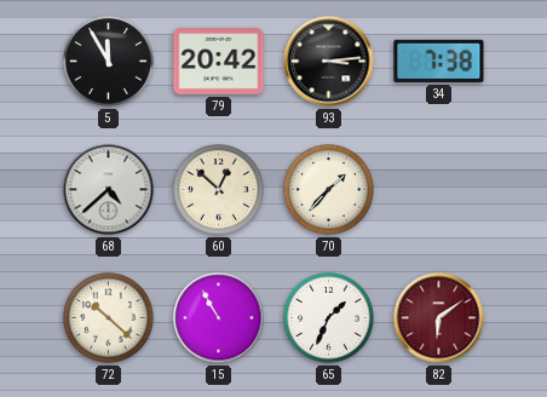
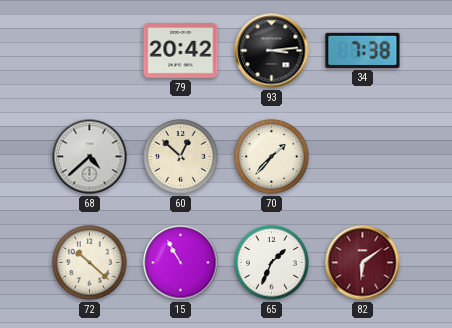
5: 11:55 -> none (109, 62)
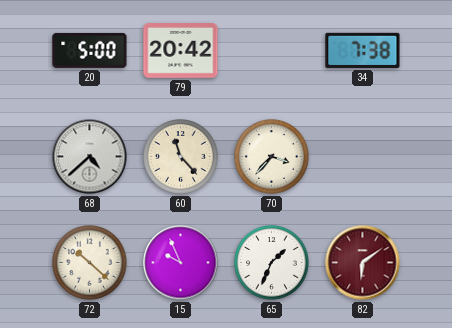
20: none -> 5:00 (90, 50)
93: 3:14 -> none (272, 51)
60: 12:52 -> 11:23 (181, 157)
70: 1:37 -> 3:37 (272, 157)
15: 10:55 -> 9:56 (181, 263)
